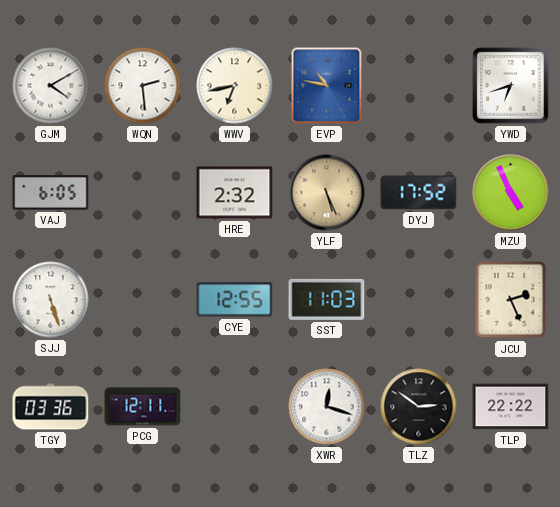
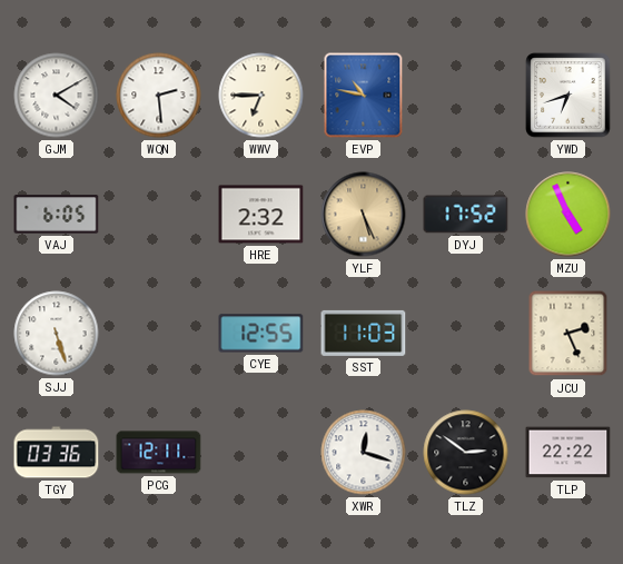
WWV: 6:43 -> 6:45 (261, 96)
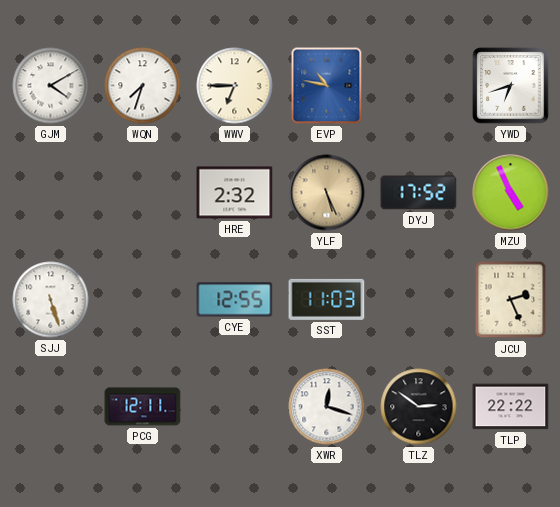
WQN: 2:29 -> 7:33 (143, 86)
VAJ: 6:05 -> none (57, 215)
TGY: 03:36 -> none (57, 453)
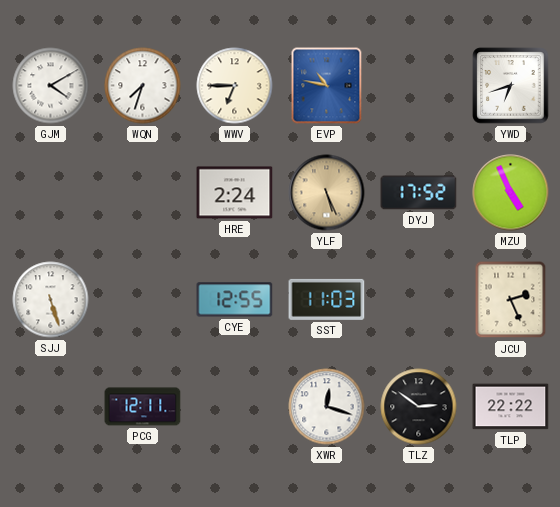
HRE: 2:32 -> 2:24 (235, 193)
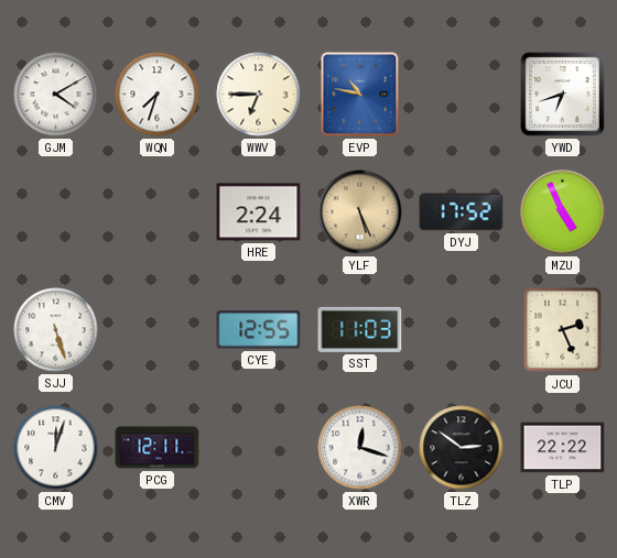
CMV: none -> 12:03 (56, 448)
